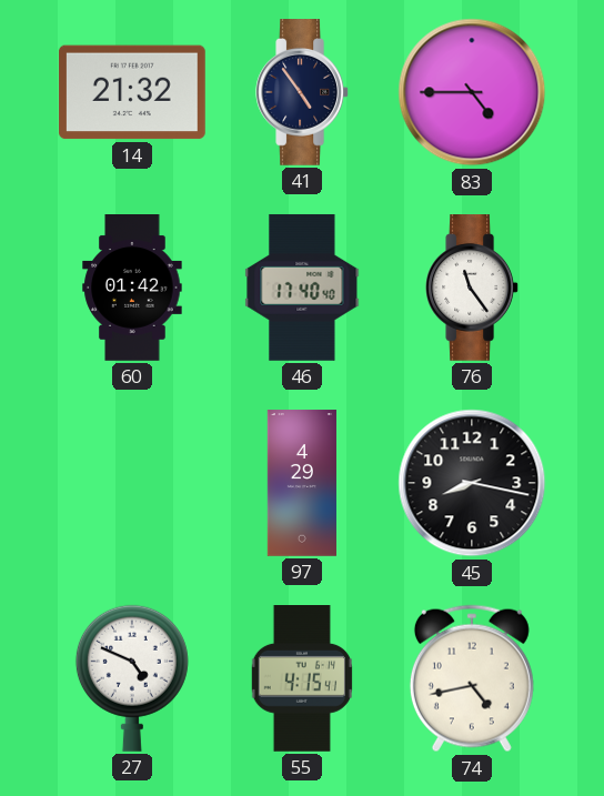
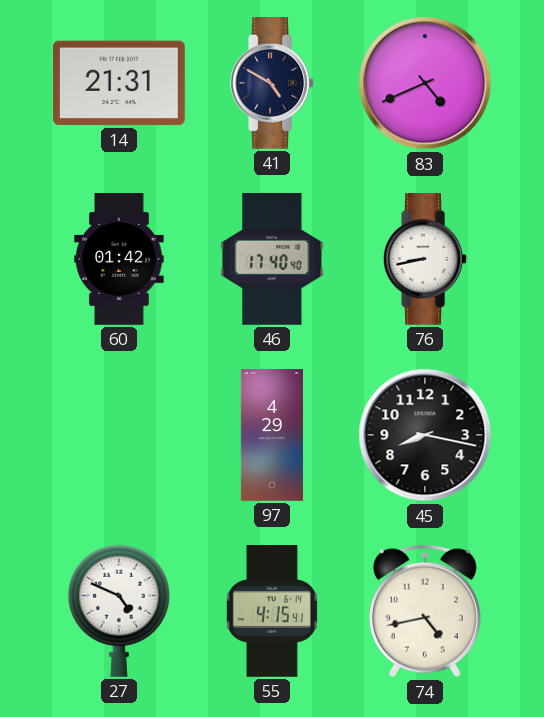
14: 21:32 -> 21:31 (119, 83)
41: 4:54 -> 4:50 (272, 84)
83: 4:45 -> 4:41 (425, 83)
76: 11:24 -> 8:43 (425, 260)
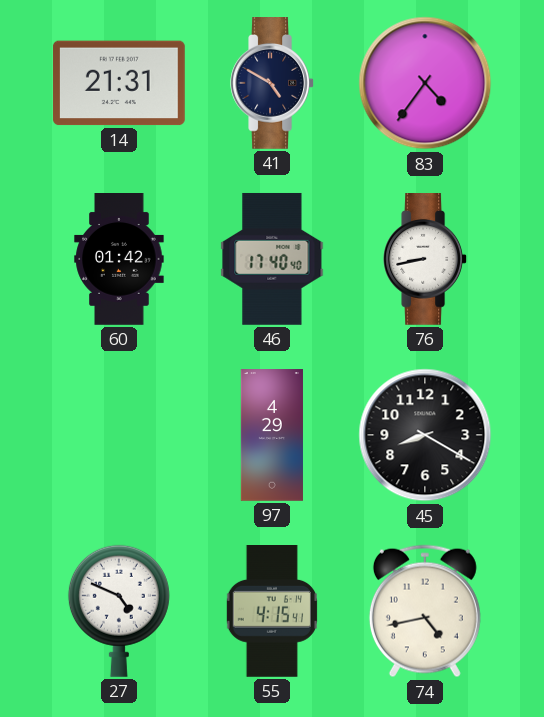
83: 4:41 -> 4:36 (425, 83)
45: 8:17 -> 8:20 (425, 435)
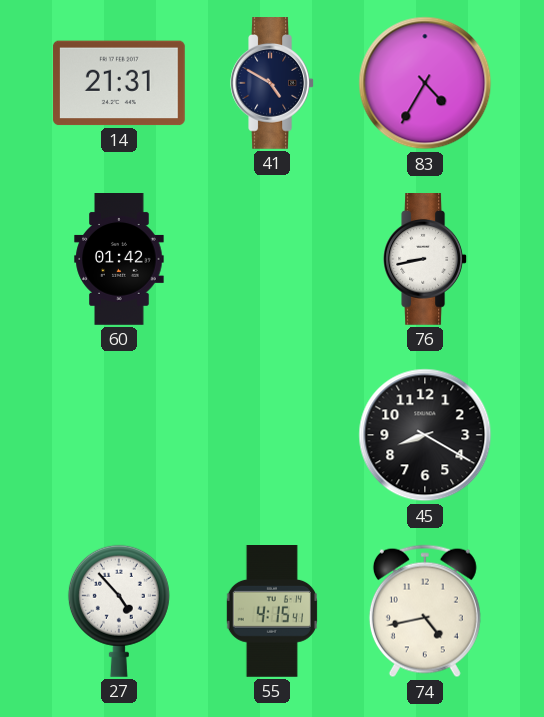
83: 4:36 -> 4:35 (425, 83)
46: 17:40 -> none (272, 259)
97: 4:29 -> none (272, 435)
27: 4:49 -> 4:53 (119, 611)
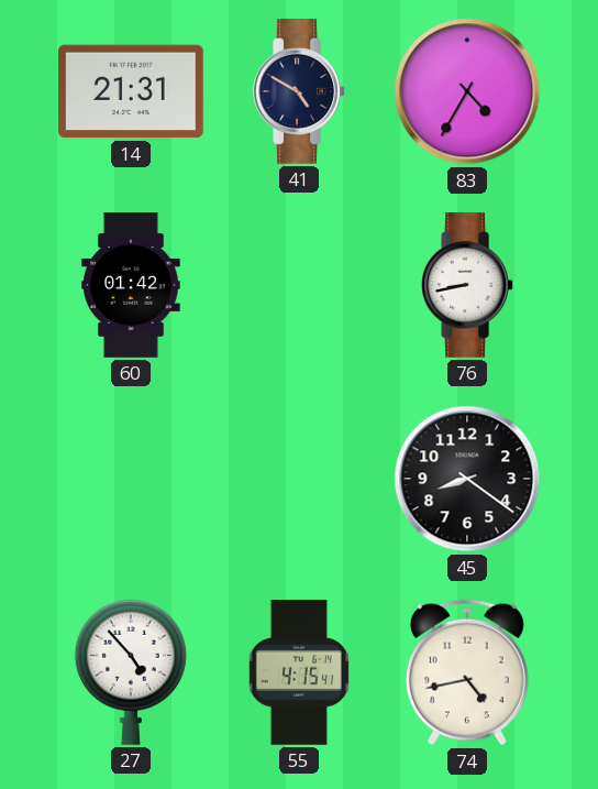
45: 8:20 -> 8:21 (467, 479)
